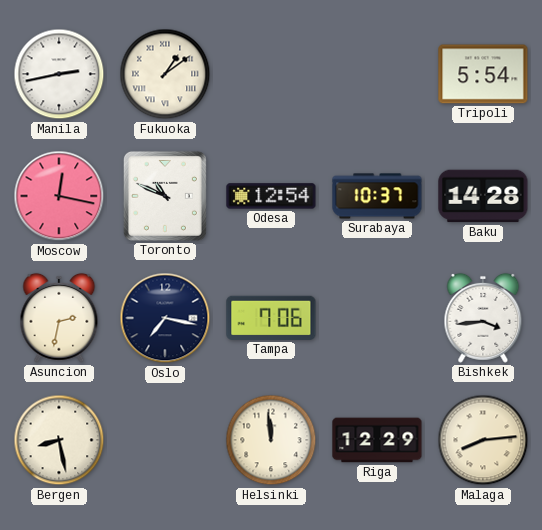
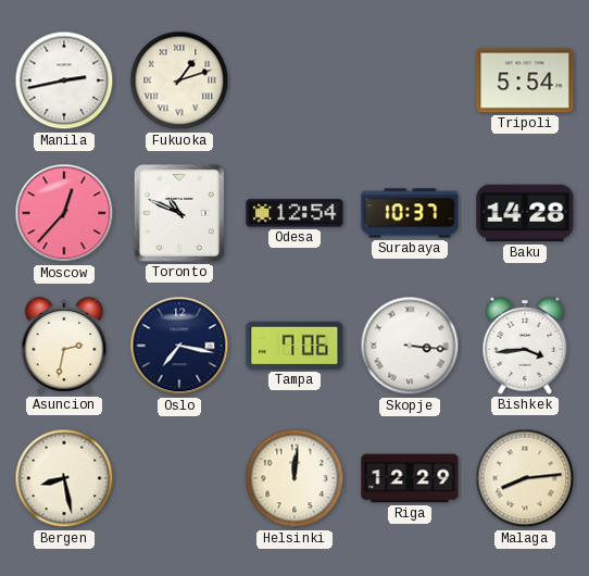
Fukuoka: 1:09 -> 1:12 (179, 80)
Moscow: 12:17 -> 12:37 (64, 213)
Skopje: none -> 3:16 (410, 346)
Helsinki: 11:59 -> 12:01 (294, 478)
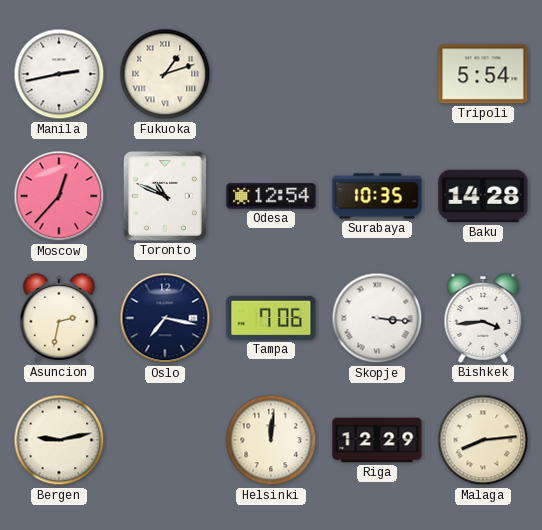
Surabaya: 10:37 -> 10:35 (377, 196)
Bergen: 8:28 -> 9:13 (59, 440)
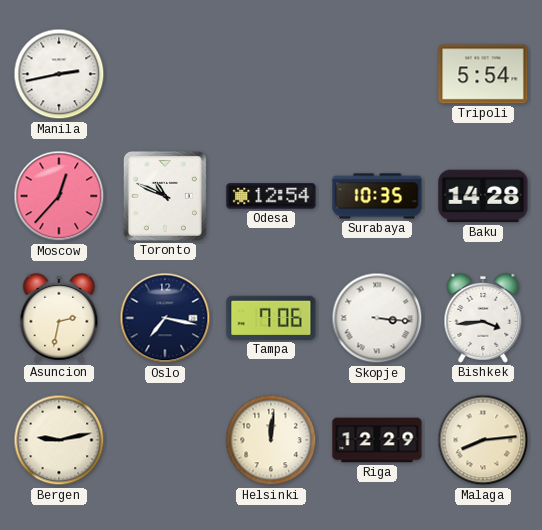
Fukuoka: 1:12 -> none (165, 74)
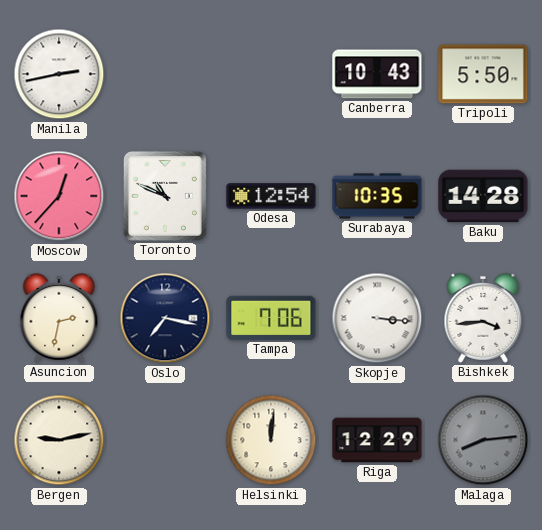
Canberra: none -> 10:43 (377, 74)
Tripoli: 5:54 -> 5:50 (483, 74)
Malaga dial: cream -> grey (483, 440)
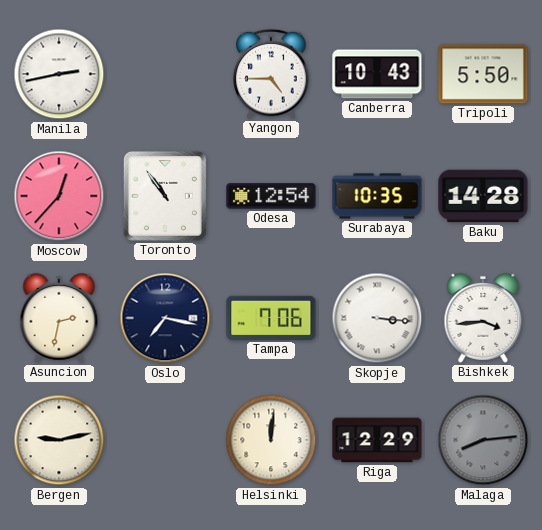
Yangon: none -> 4:45 (271, 74)
Toronto: 10:49 -> 10:54 (165, 196)
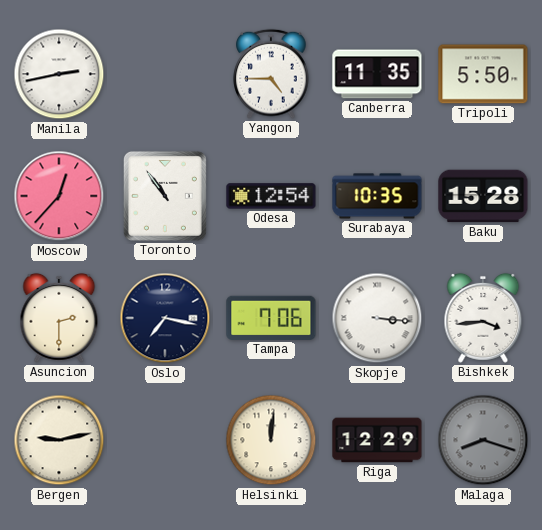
Canberra: 10:43 -> 11:35 (377, 74)
Baku: 14:28 -> 15:28 (483, 196)
Asuncion: 2:32 -> 2:30 (59, 318)
Malaga: 8:14 -> 8:18 (483, 440)
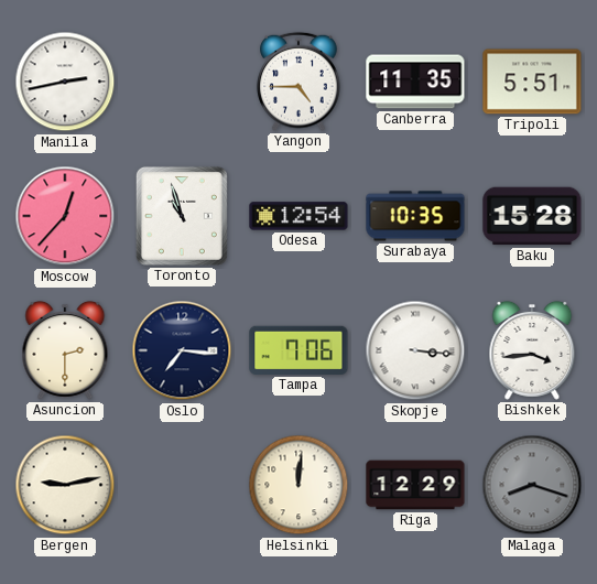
Tripoli: 5:50 -> 5:51 (532, 82)
Toronto: 10:54 -> 10:57 (182, 216)
Oslo: 7:17 -> 7:16 (182, 350)
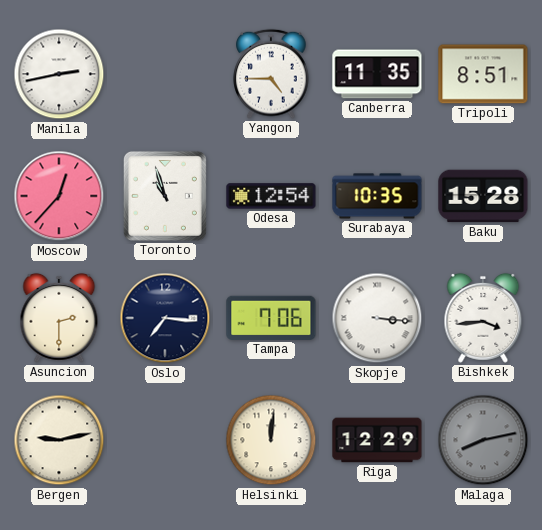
Tripoli: 5:51 -> 8:51 (483, 74)
Malaga: 8:18 -> 8:13 (483, 440)
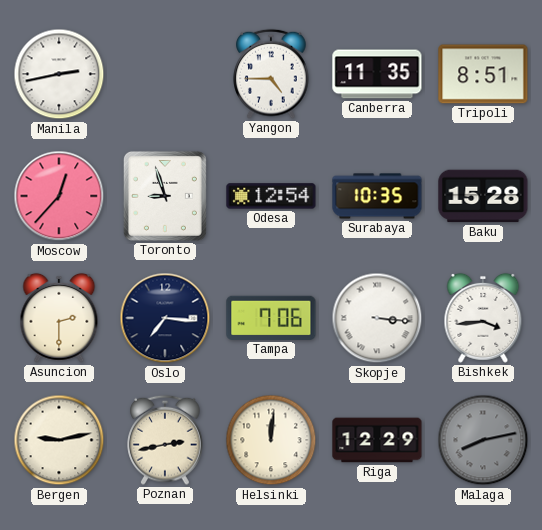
Toronto: 10:57 -> 8:57 (165, 196)
Poznan: none -> 2:43 (165, 440)
